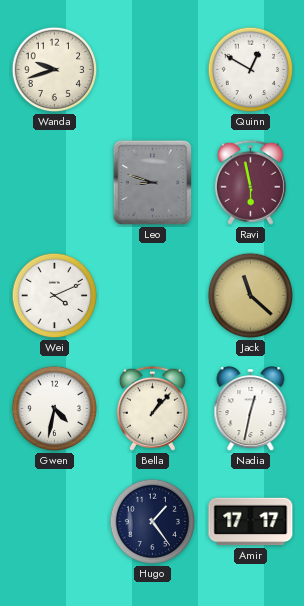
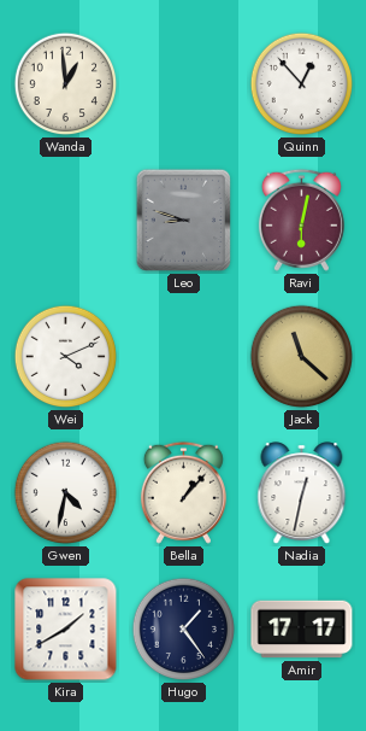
Wanda: 9:42 -> 12:59 (66, 84)
Quinn: 12:50 -> 12:53 (302, 84)
Ravi: 5:58 -> 6:02 (301, 220)
Kira: none -> 1:40 (66, 630)
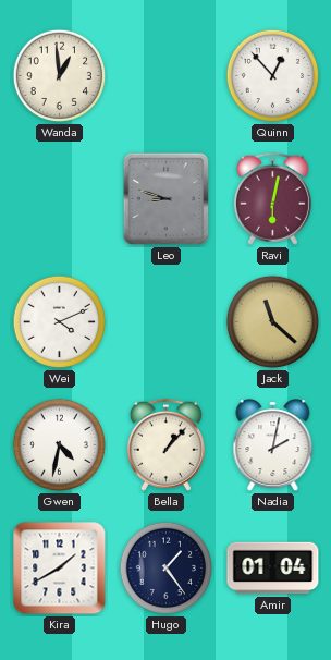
Nadia: 12:32 -> 2:02 (273, 445)
Amir: 17:17 -> 01:04 (273, 569)
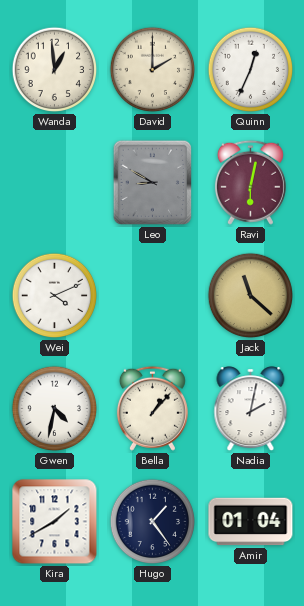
David: none -> 2:00 (153, 70)
Quinn: 12:53 -> 12:34 (251, 70)
Leo: 8:48 -> 8:50 (153, 183)
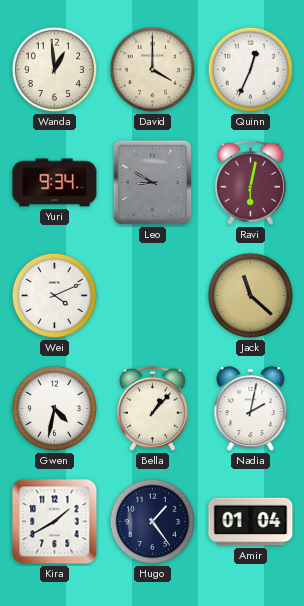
David: 2:00 -> 4:00 (153, 70)
Yuri: none -> 9:34 (55, 183)
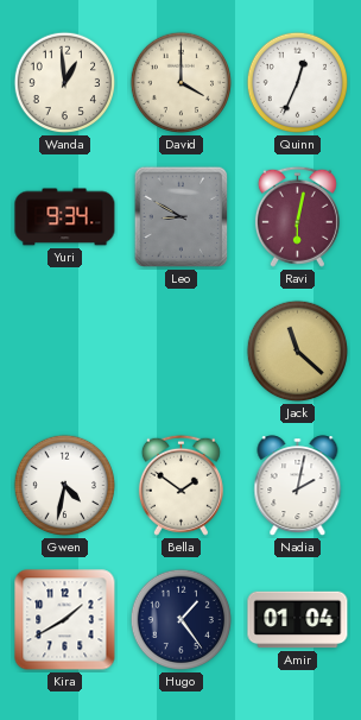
Wei: 4:11 -> none (55, 296)
Bella: 1:07 -> 1:51 (180, 485)
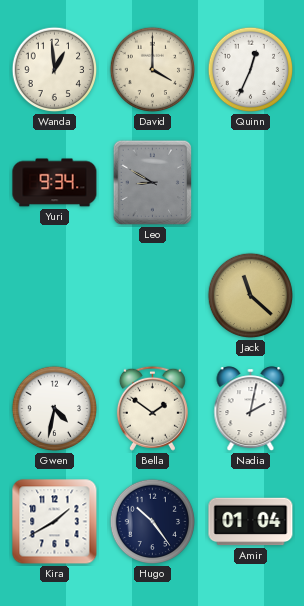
Ravi: 6:02 -> none (297, 216)
Hugo: 1:24 -> 10:24 (153, 522)
